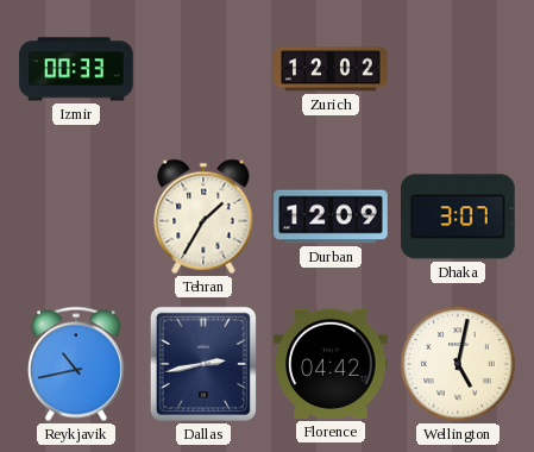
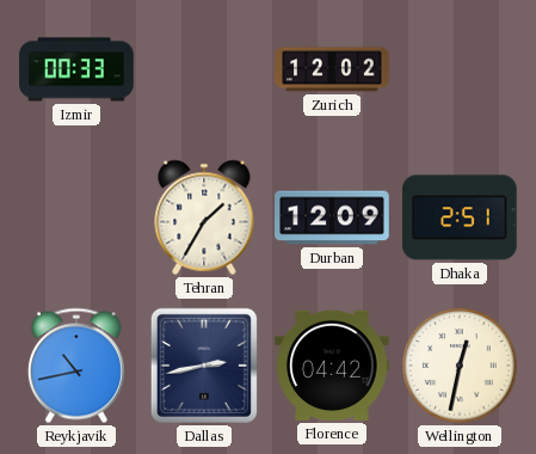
Dhaka: 3:07 -> 2:51 (461, 217)
Wellington: 5:02 -> 12:32 (460, 366)
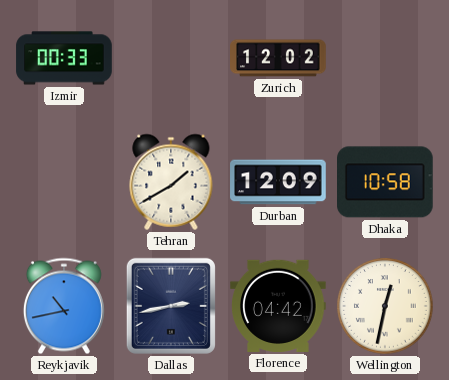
Tehran: 1:35 -> 1:40 (171, 182)
Dhaka: 2:51 -> 10:58 (386, 182)
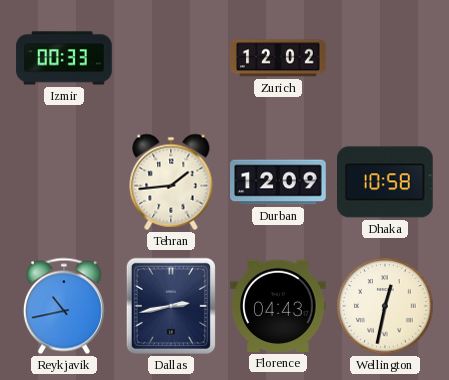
Tehran: 1:40 -> 1:44 (171, 182)
Florence: 04:42 -> 04:43 (278, 306)
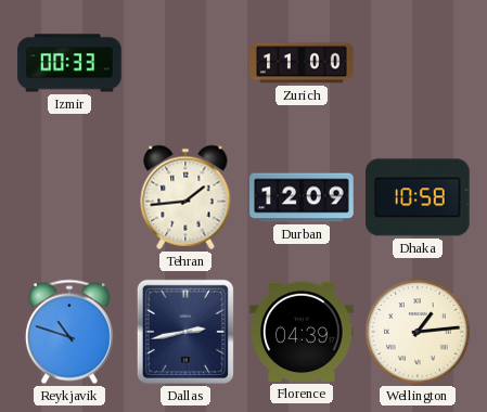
Zurich: 12:02 -> 11:00 (302, 63)
Reykjavik: 10:43 -> 10:48 (69, 332)
Florence: 04:43 -> 04:39 (302, 332)
Wellington: 12:32 -> 1:14 (418, 332)
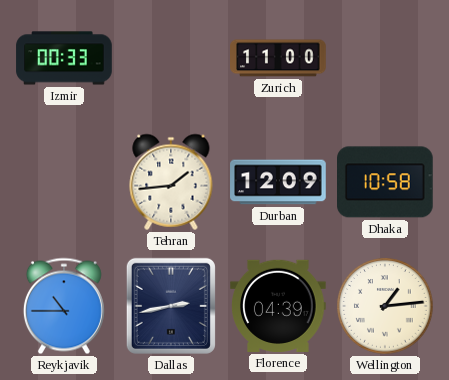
Reykjavik: 10:48 -> 10:45 (64, 306)
